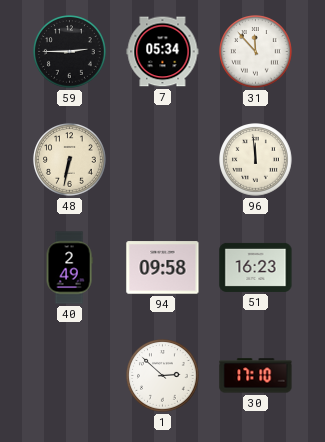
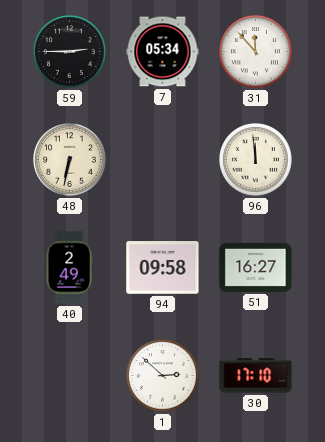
51: 16:23 -> 16:27 (256, 267)
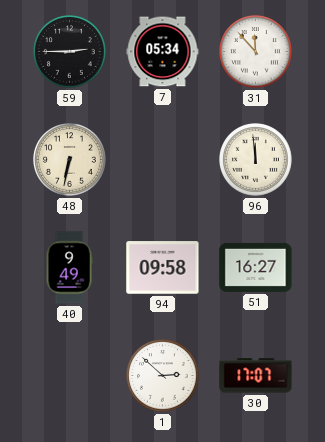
40: 2:49 -> 9:49 (69, 268)
30: 17:10 -> 17:07 (256, 376)
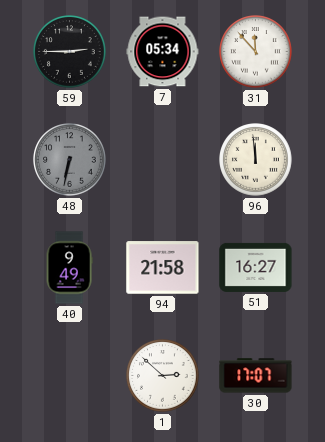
48 dial: cream -> grey (70, 160)
94: 09:58 -> 21:58 (163, 268)
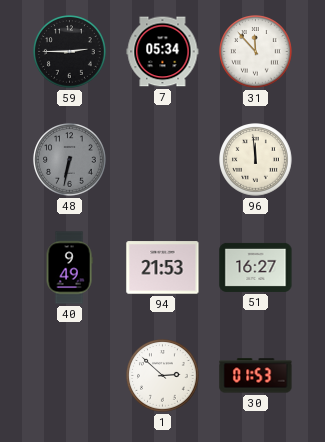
94: 21:58 -> 21:53 (163, 268)
30: 17:07 -> 01:53 (256, 376)
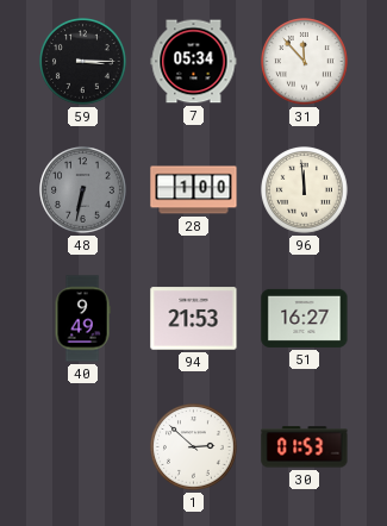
59: 2:45 -> 3:15 (83, 62)
28: none -> 1:00 (194, 190)
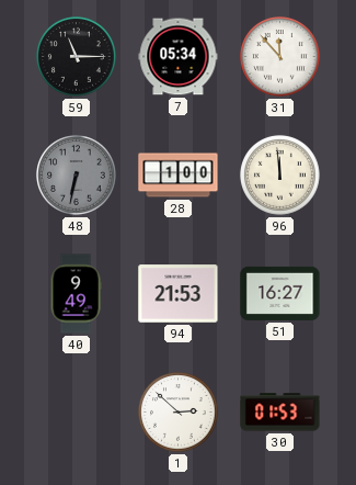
59: 3:15 -> 11:15 (77, 57)
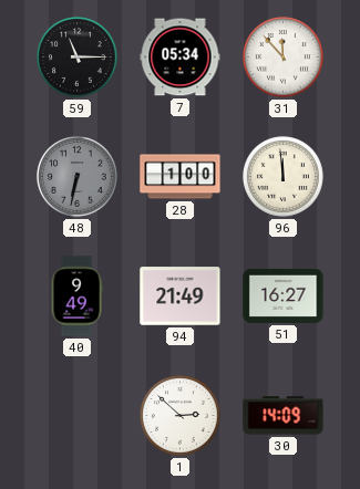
94: 21:53 -> 21:49 (181, 296)
30: 01:53 -> 14:09 (284, 416)
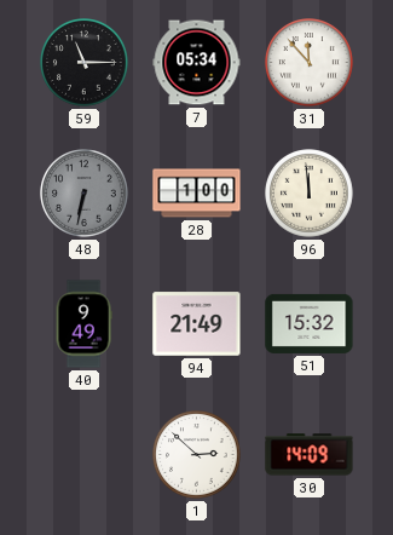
51: 16:27 -> 15:32 (310, 323)
